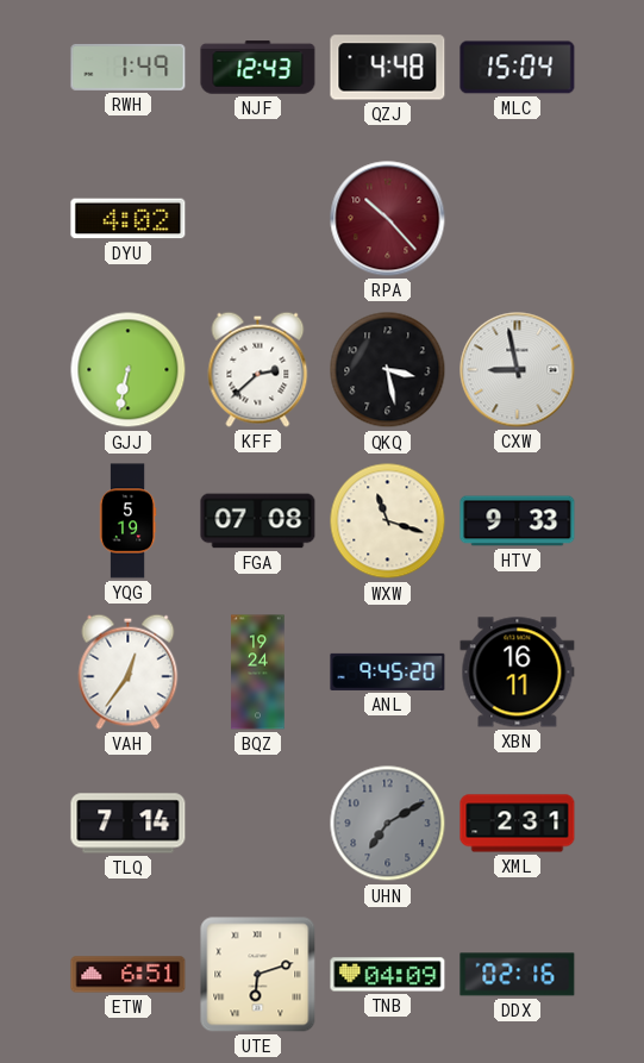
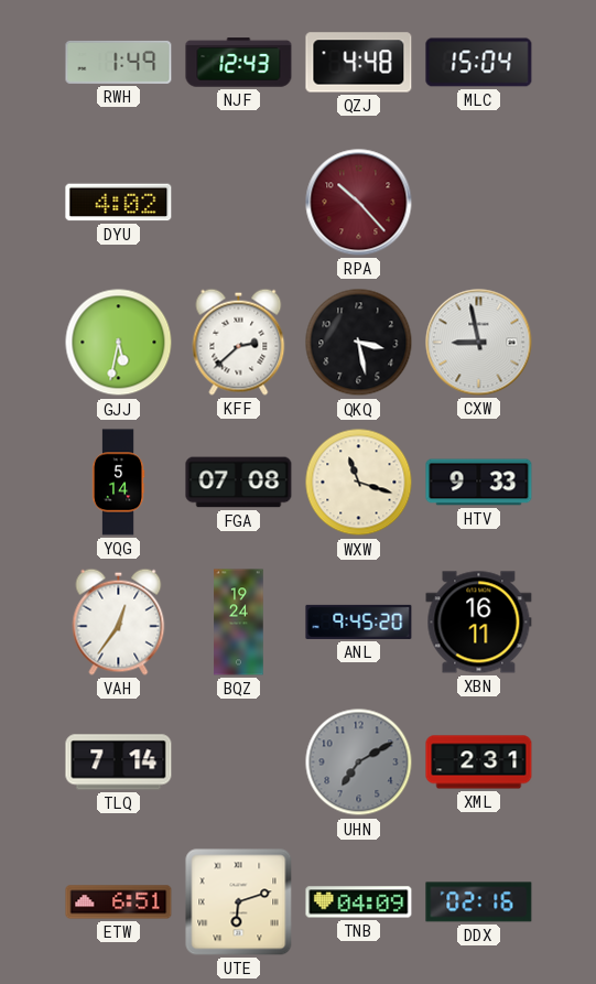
GJJ: 6:32 -> 5:32 (119, 343)
YQG: 5:19 -> 5:14 (118, 483)
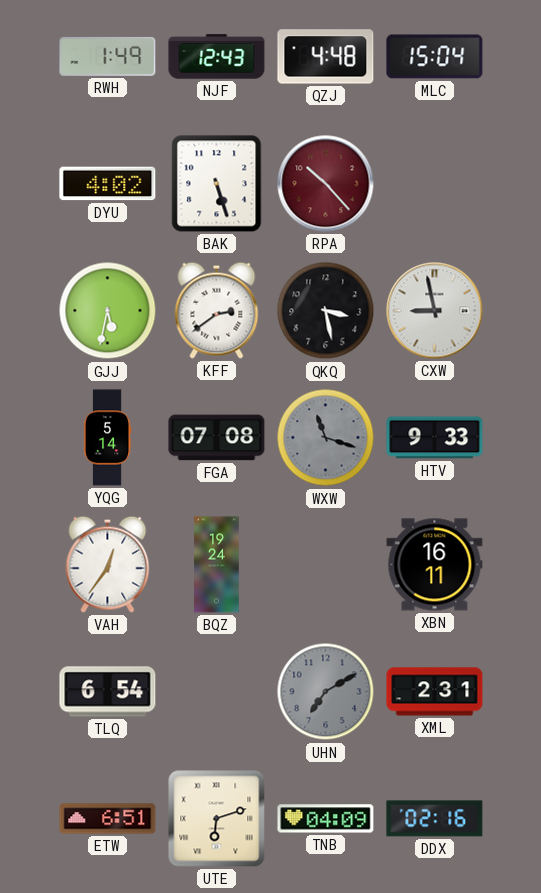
BAK: none -> 5:27 (217, 184)
KFF: 2:38 -> 2:39 (217, 310)
WXW dial: cream -> grey (326, 438)
ANL: 9:45 -> none (359, 621)
TLQ: 7:14 -> 6:54 (108, 692)
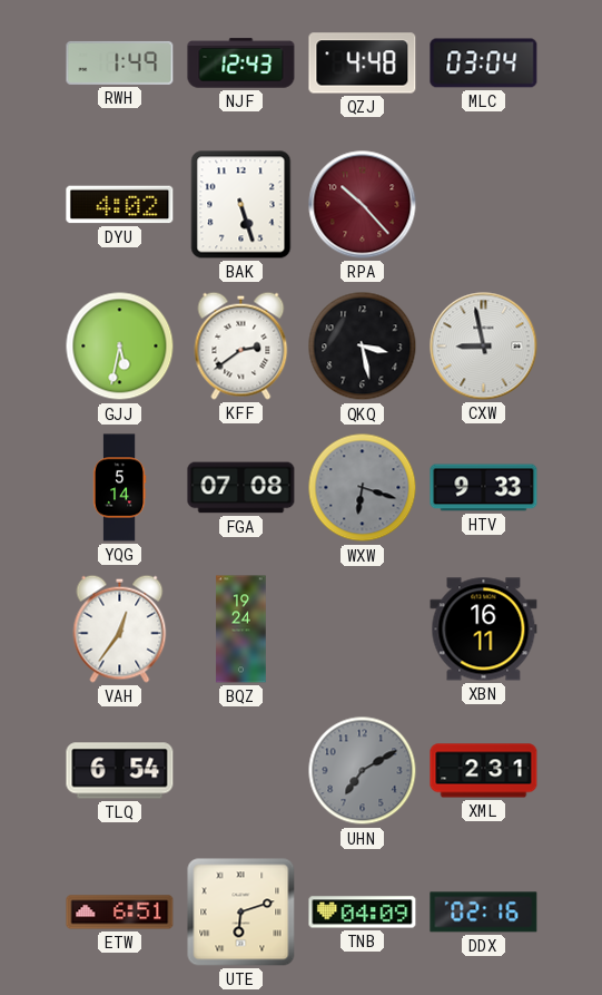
MLC: 15:04 -> 03:04 (484, 64)
WXW: 11:18 -> 6:18 (363, 488)
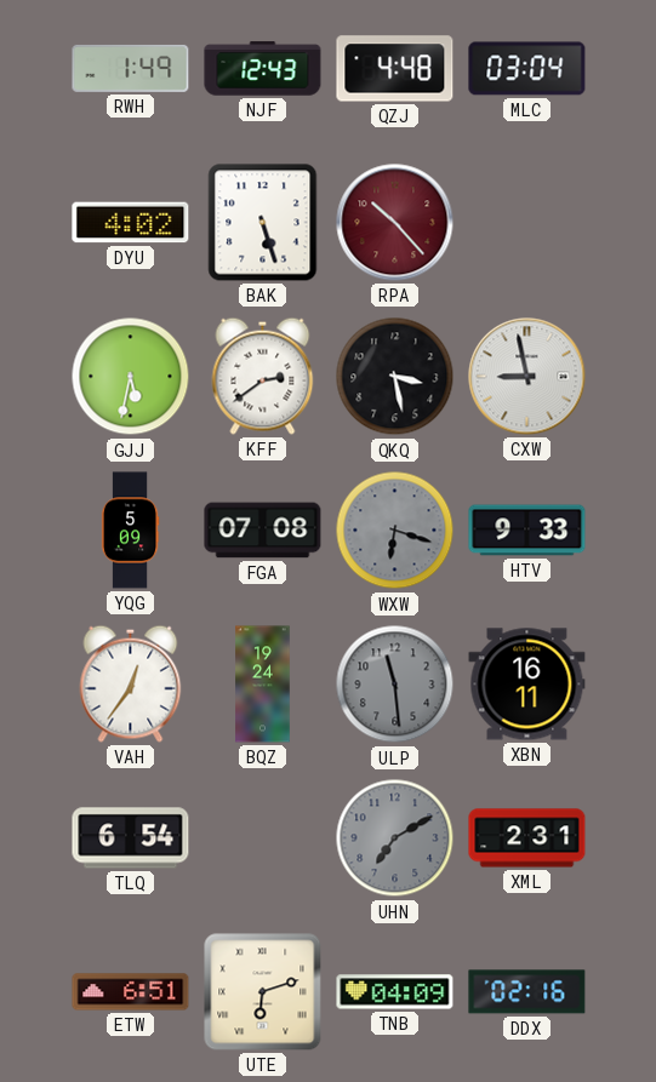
YQG: 5:14 -> 5:09 (130, 531)
ULP: none -> 11:29 (395, 685)
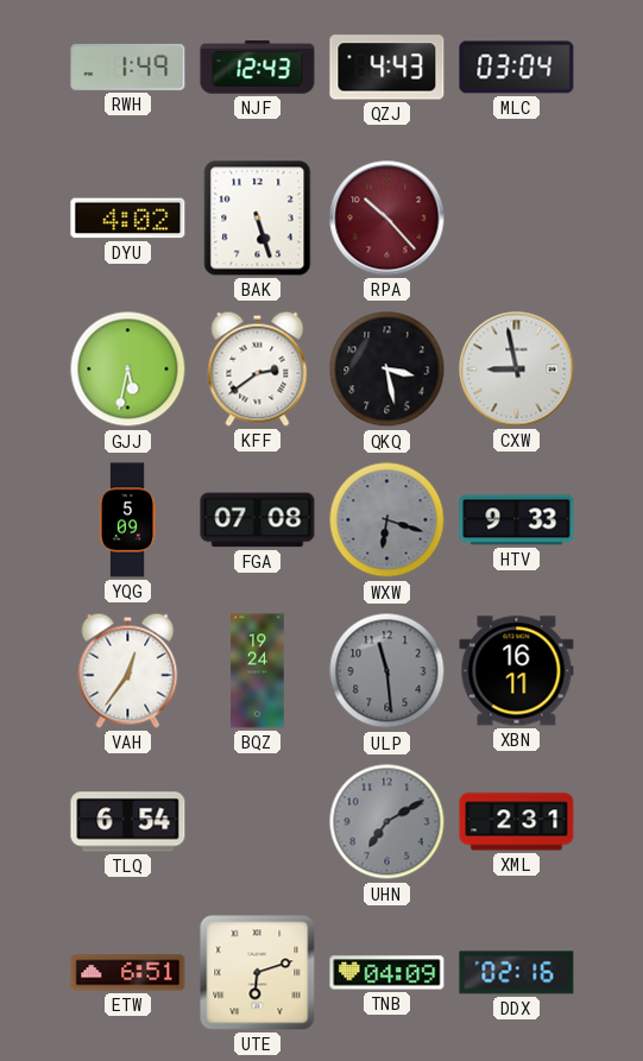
QZJ: 4:48 -> 4:43 (387, 68)
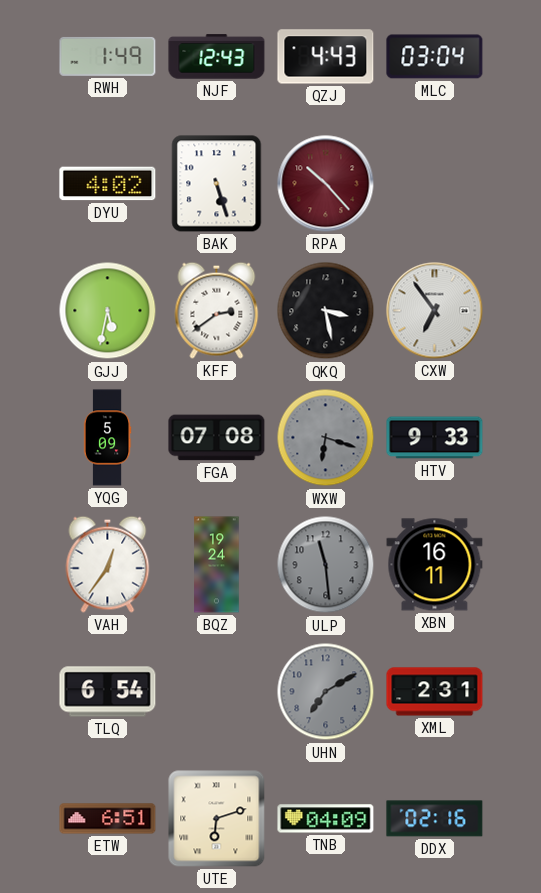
CXW: 8:58 -> 6:54 (435, 311)
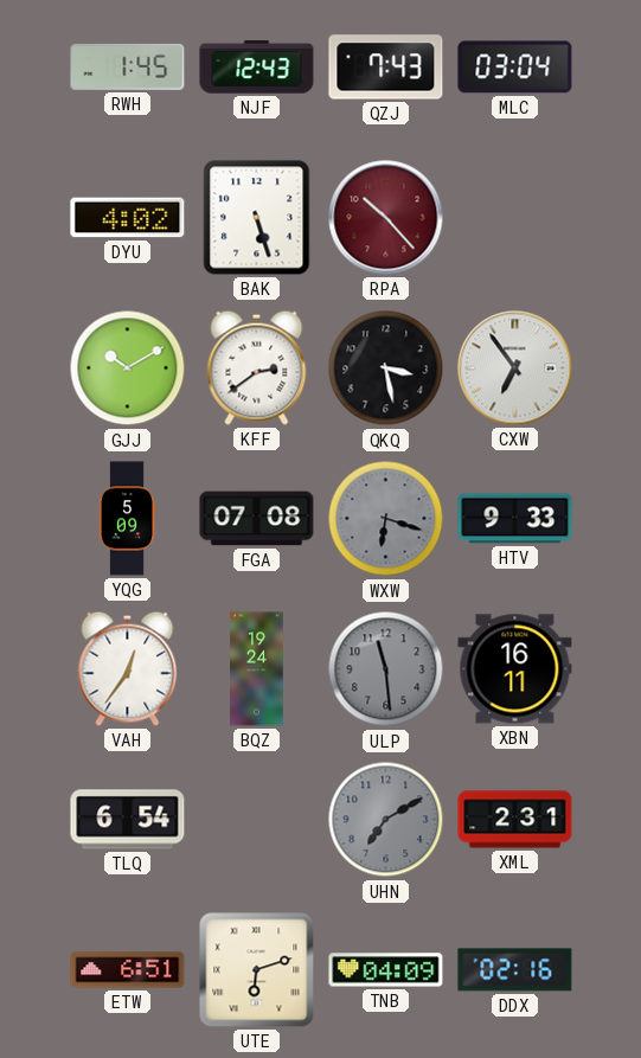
RWH: 1:49 -> 1:45 (128, 66)
QZJ: 4:43 -> 7:43 (386, 68)
GJJ: 5:32 -> 10:10 (128, 368)
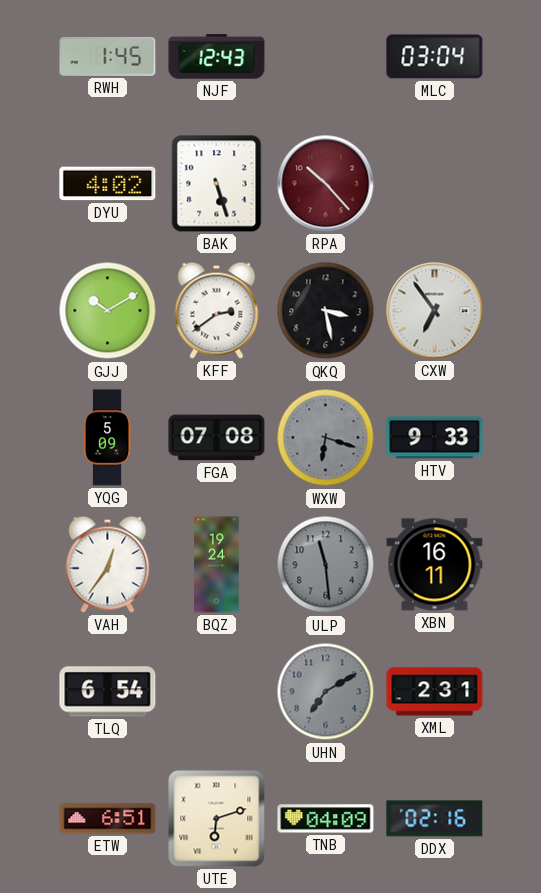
QZJ: 7:43 -> none (386, 68)
